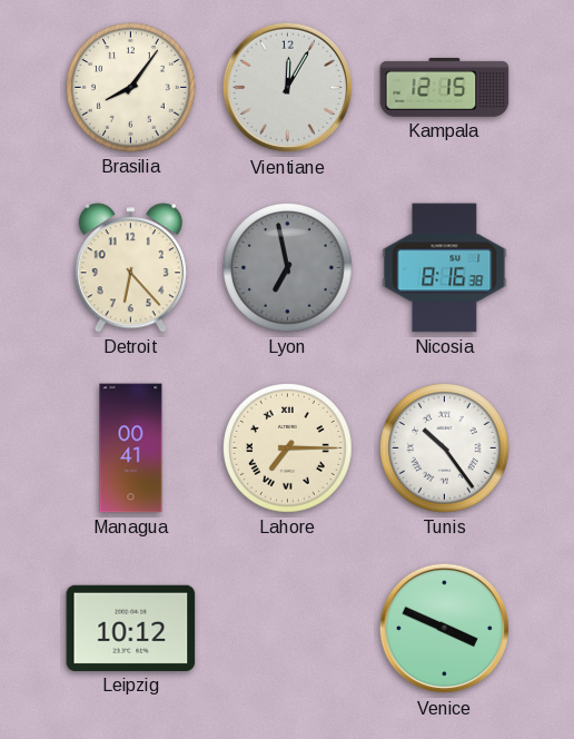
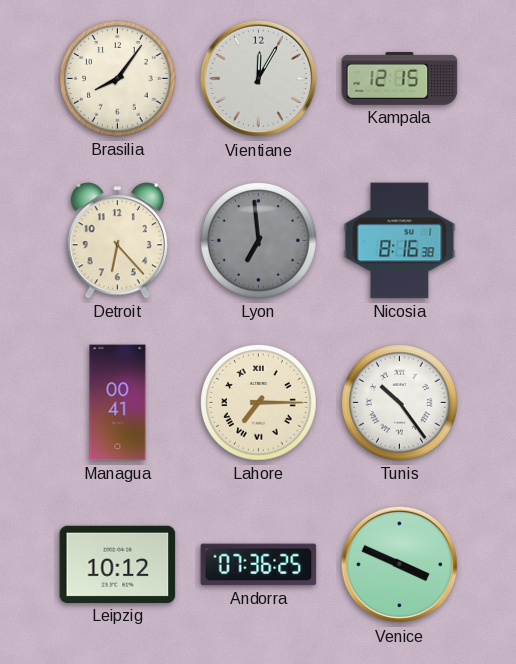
Lyon: 6:58 -> 6:59 (259, 241)
Andorra: none -> 07:36 (259, 565)
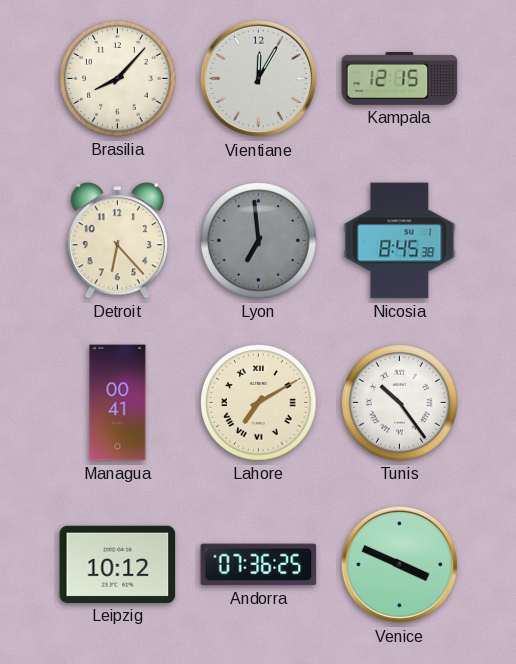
Brasilia: 8:06 -> 8:07 (118, 79)
Nicosia: 8:16 -> 8:45 (400, 241)
Lahore: 7:15 -> 7:10 (259, 403)
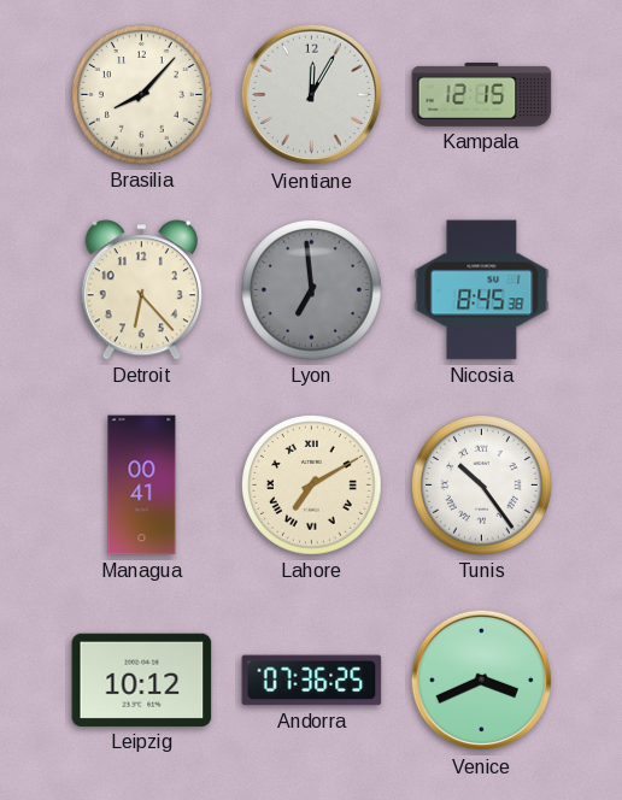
Venice: 3:49 -> 3:41 (482, 681)
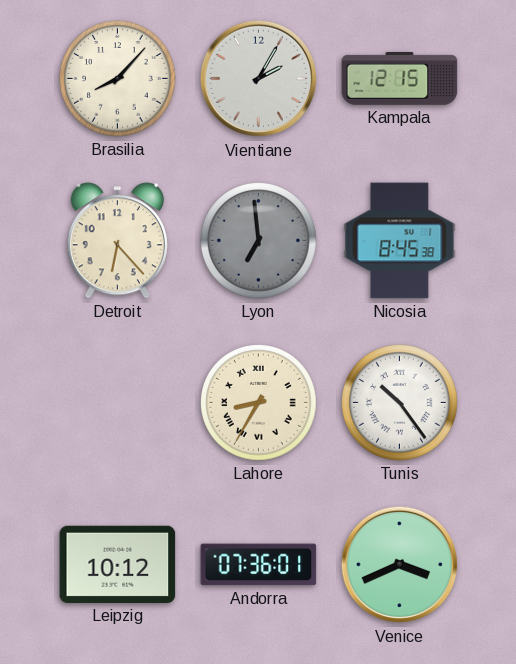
Vientiane: 12:05 -> 2:05 (259, 79)
Managua: 00:41 -> none (142, 486)
Lahore: 7:10 -> 8:35 (259, 403)
Andorra: 07:36:25 -> 07:36:01 (259, 565)
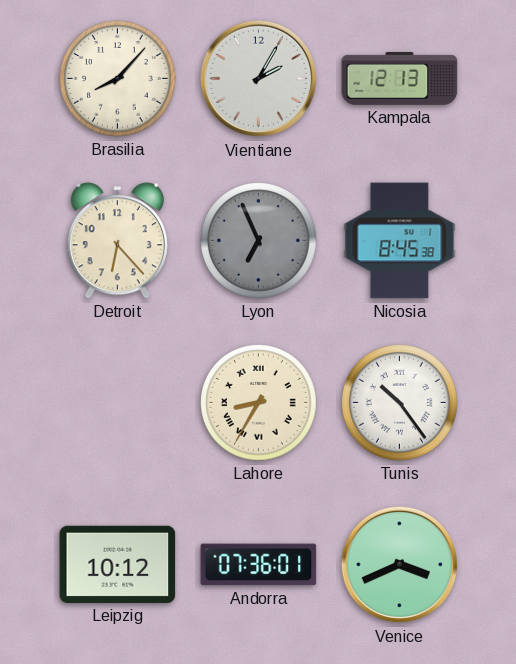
Kampala: 12:15 -> 12:13 (400, 78)
Lyon: 6:59 -> 6:56 (259, 241)
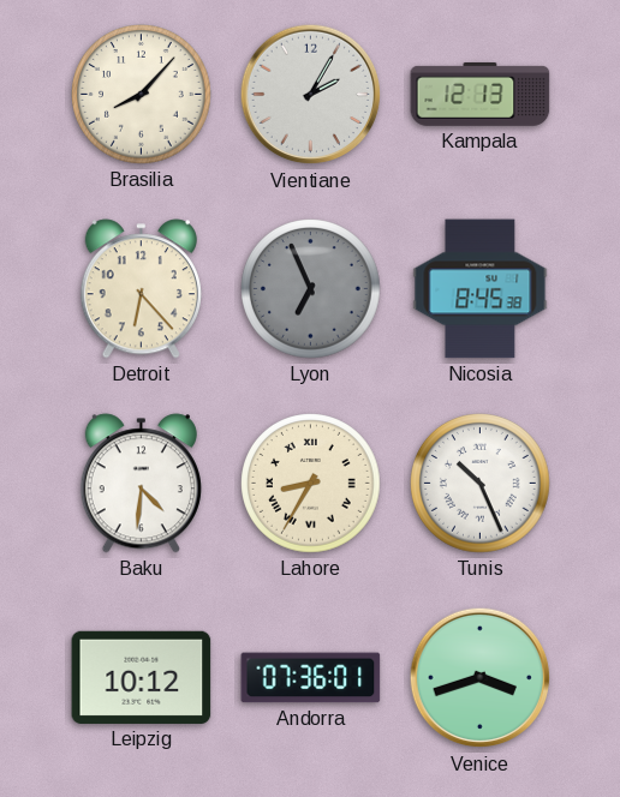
Baku: none -> 4:31 (141, 484)
Tunis: 10:24 -> 10:26 (481, 484)
Venice: 3:41 -> 3:42 (481, 678)
